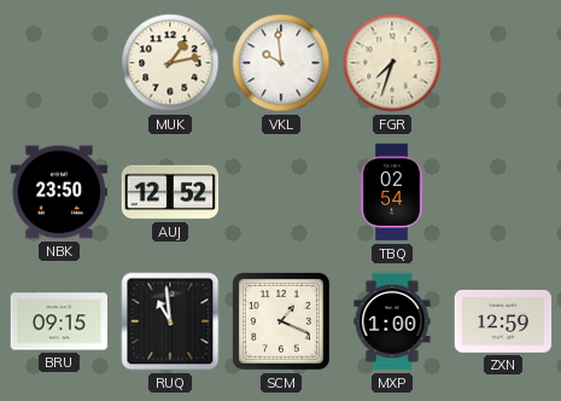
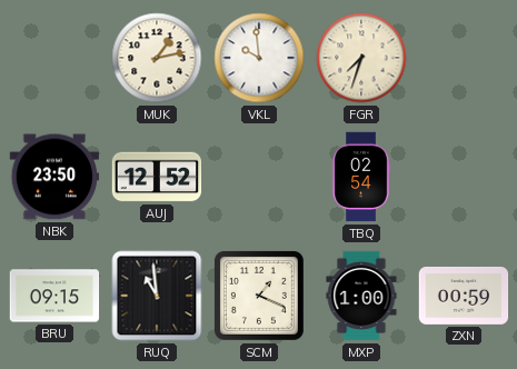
ZXN: 12:59 -> 00:59 (464, 296)
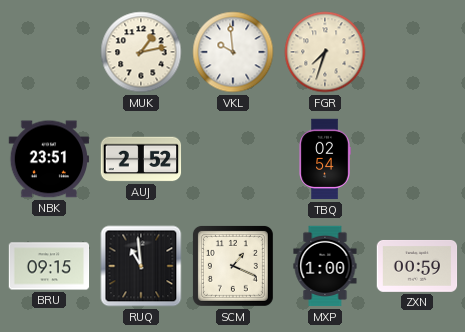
NBK: 23:50 -> 23:51 (49, 159)
AUJ: 12:52 -> 2:52 (141, 159)
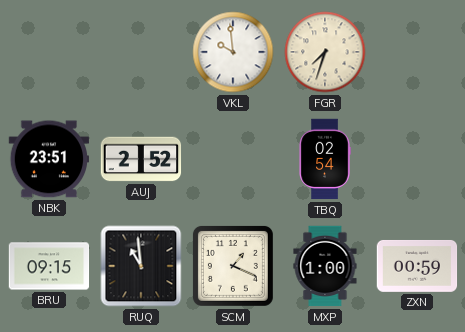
MUK: 1:13 -> none (141, 52)
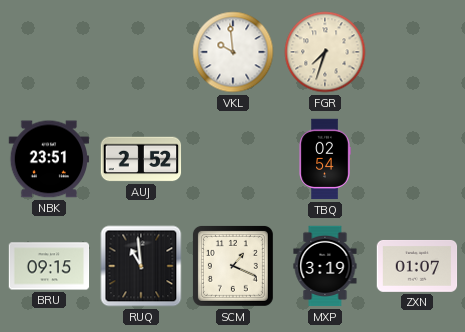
MXP: 1:00 -> 3:19 (325, 266)
ZXN: 00:59 -> 01:07 (417, 266)
